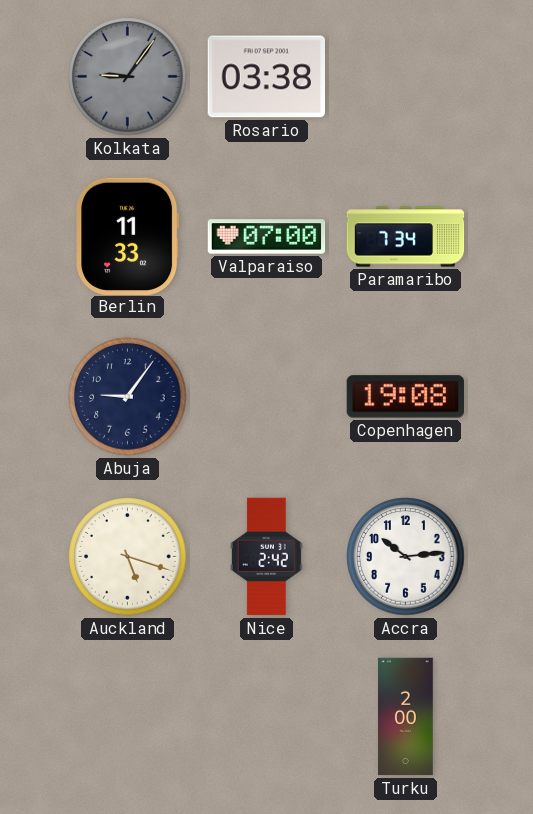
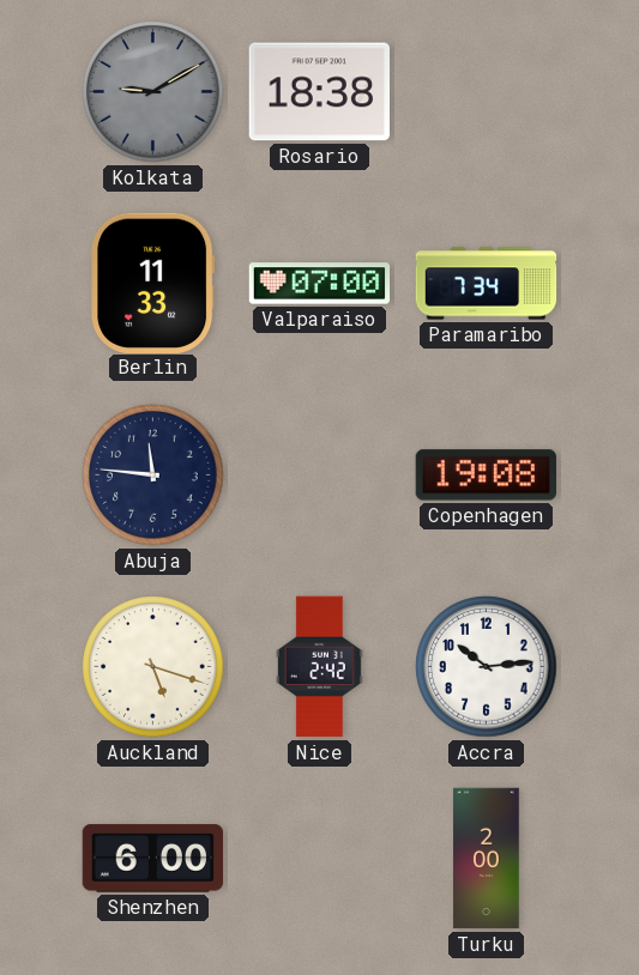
Kolkata: 9:06 -> 9:10 (153, 92)
Rosario: 03:38 -> 18:38 (319, 92)
Abuja: 9:06 -> 11:46 (153, 476)
Shenzhen: none -> 6:00 (153, 859)
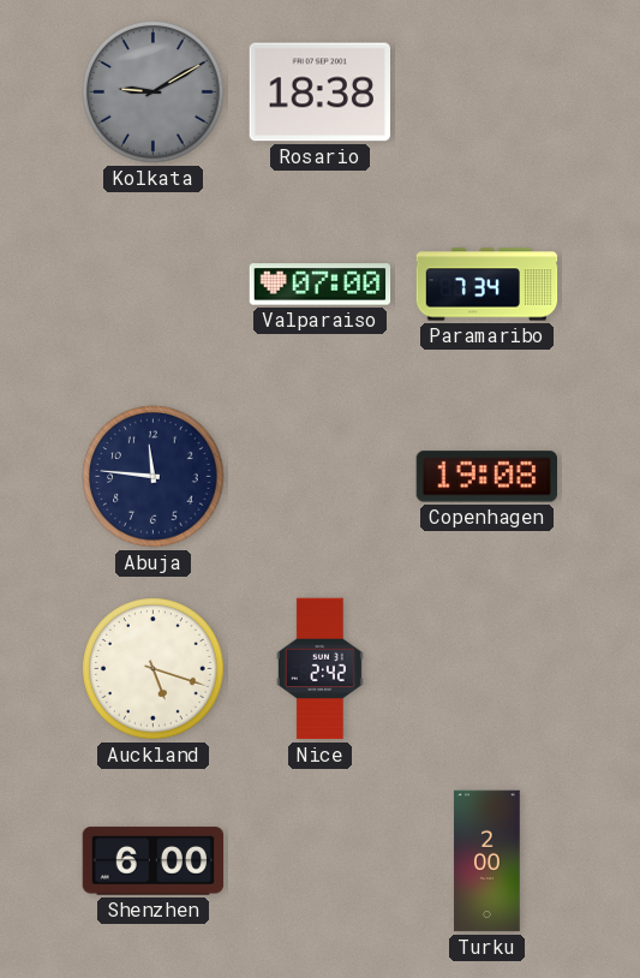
Berlin: 11:33 -> none (153, 283)
Accra: 10:14 -> none (487, 667)
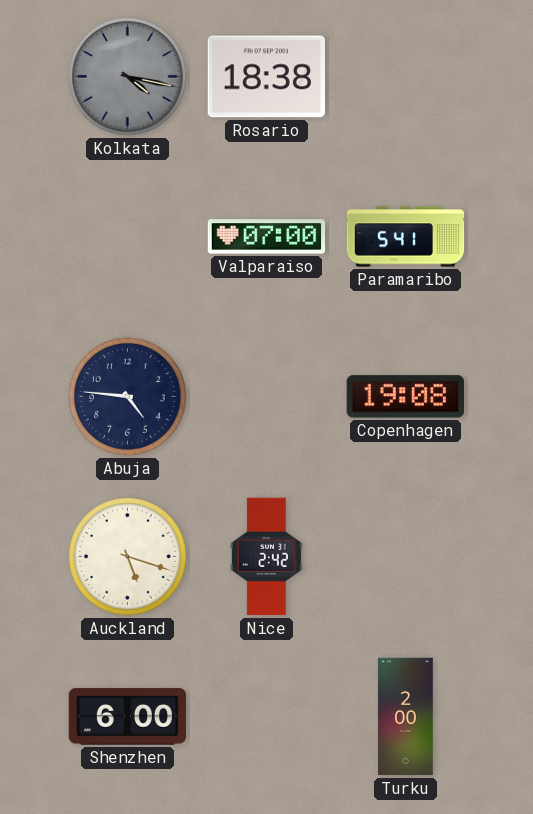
Kolkata: 9:10 -> 4:17 (128, 77)
Paramaribo: 7:34 -> 5:41 (406, 237)
Abuja: 11:46 -> 4:46 (128, 397)
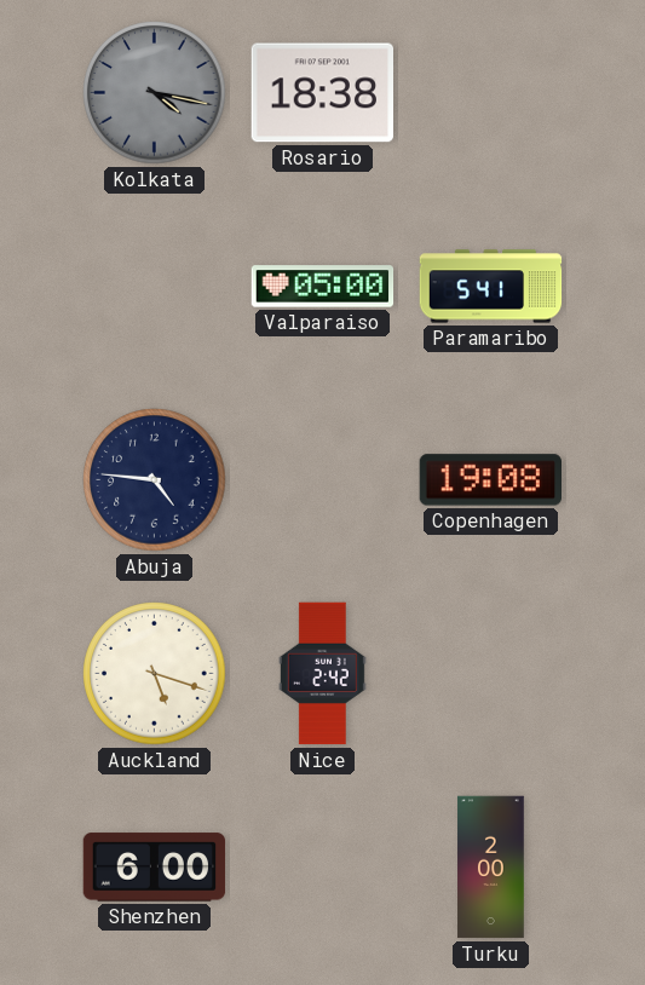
Valparaiso: 07:00 -> 05:00 (323, 287)
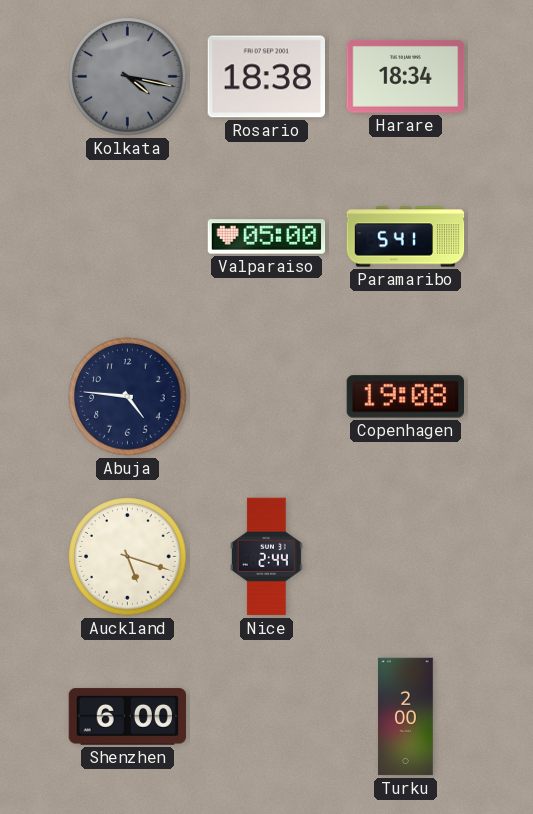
Harare: none -> 18:34 (406, 76)
Nice: 2:42 -> 2:44 (266, 557)
